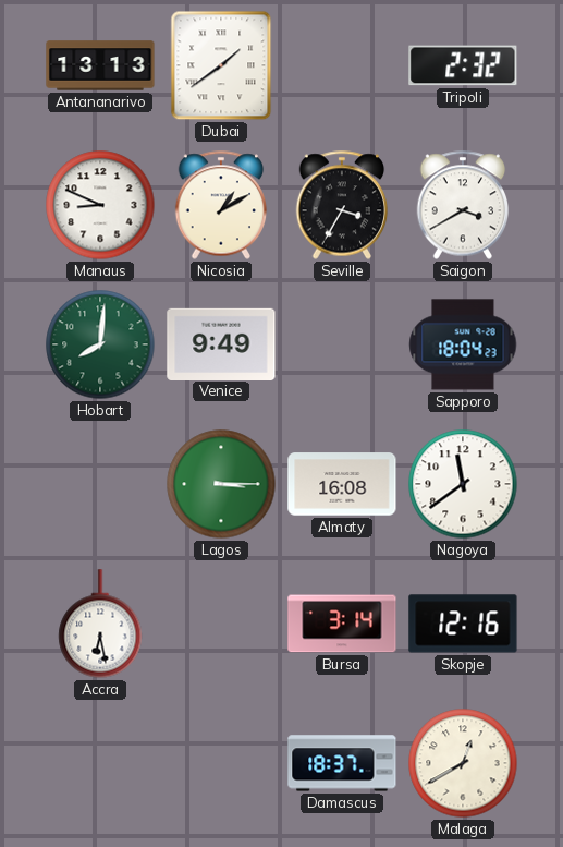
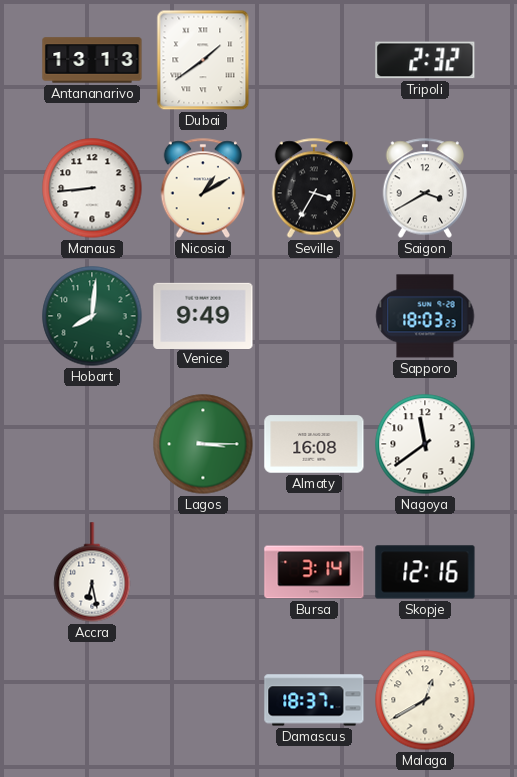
Manaus: 8:49 -> 8:44 (92, 188)
Sapporo: 18:04 -> 18:03 (425, 316)
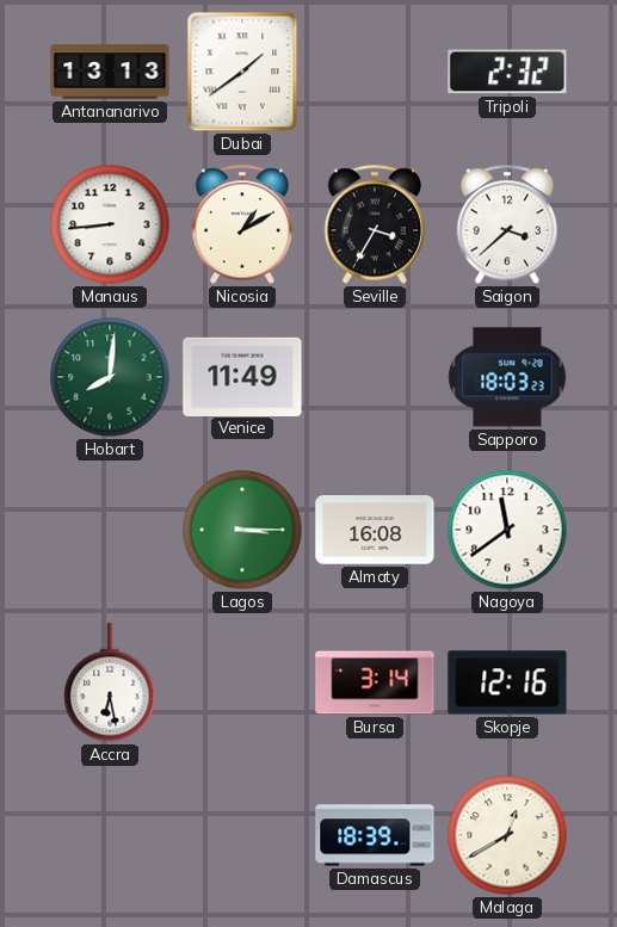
Saigon: 3:40 -> 3:38 (507, 224)
Venice: 9:49 -> 11:49 (242, 376)
Damascus: 18:37 -> 18:39 (375, 835)
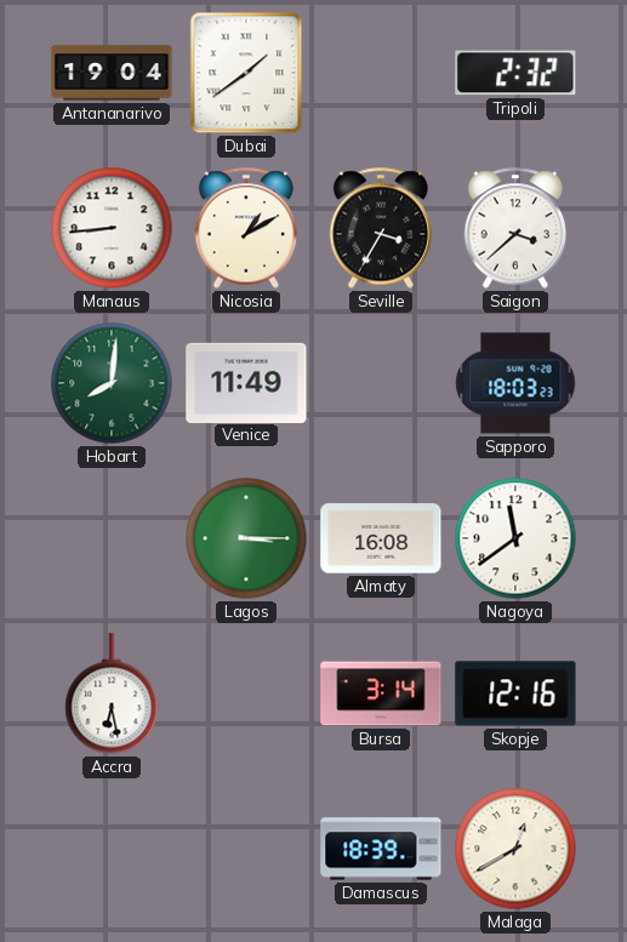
Antananarivo: 13:13 -> 19:04 (112, 73)
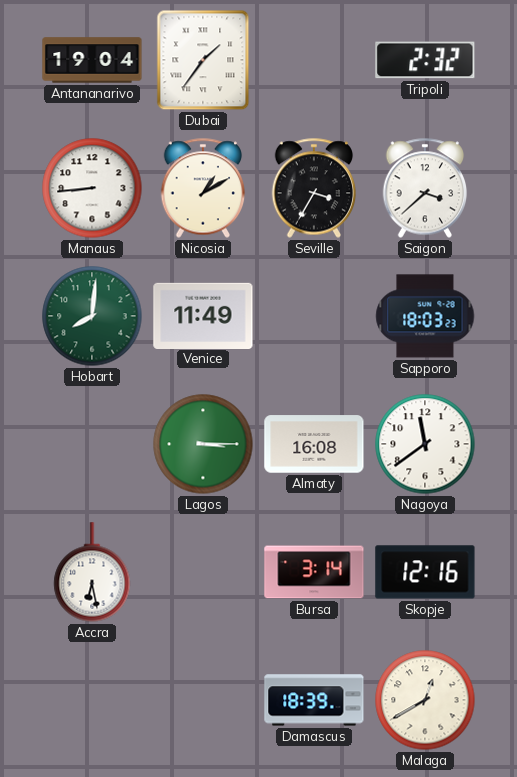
Dubai: 1:39 -> 1:36 (203, 60)
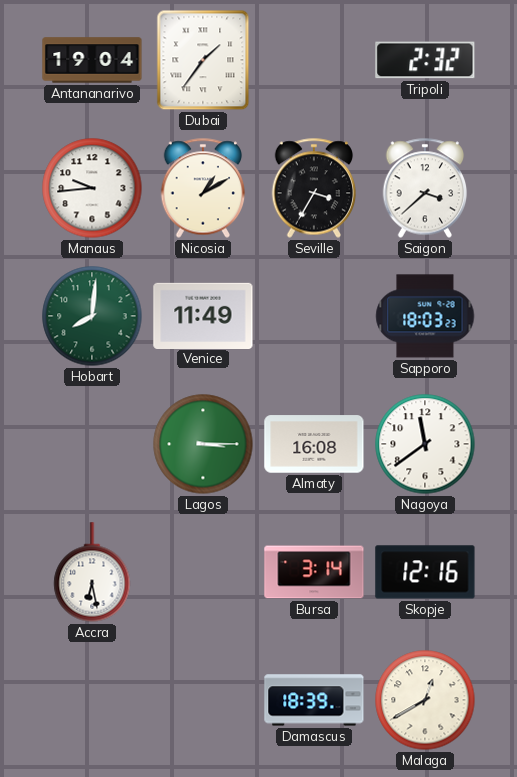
Manaus: 8:44 -> 9:44 (92, 188)
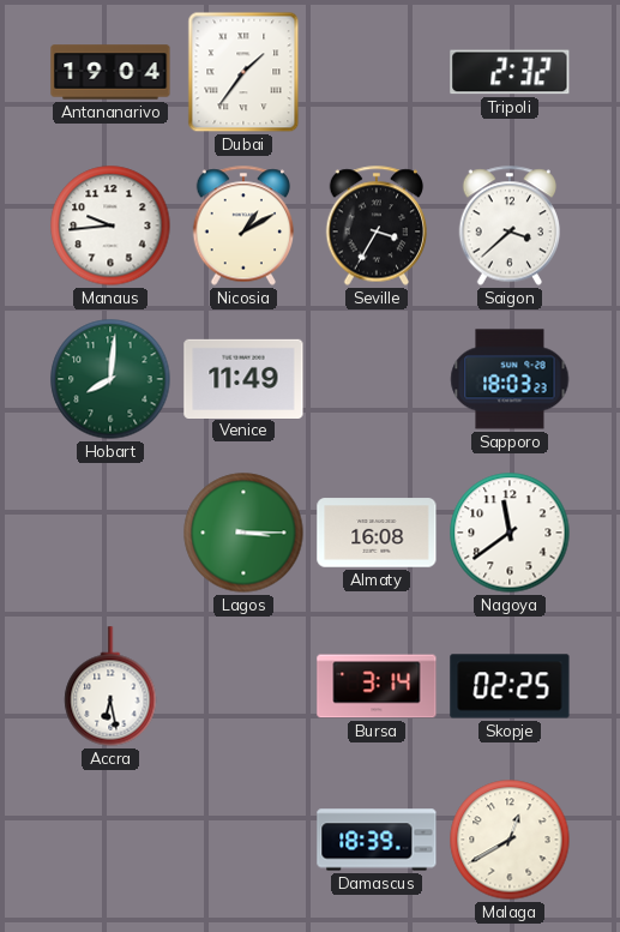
Skopje: 12:16 -> 02:25 (510, 686)
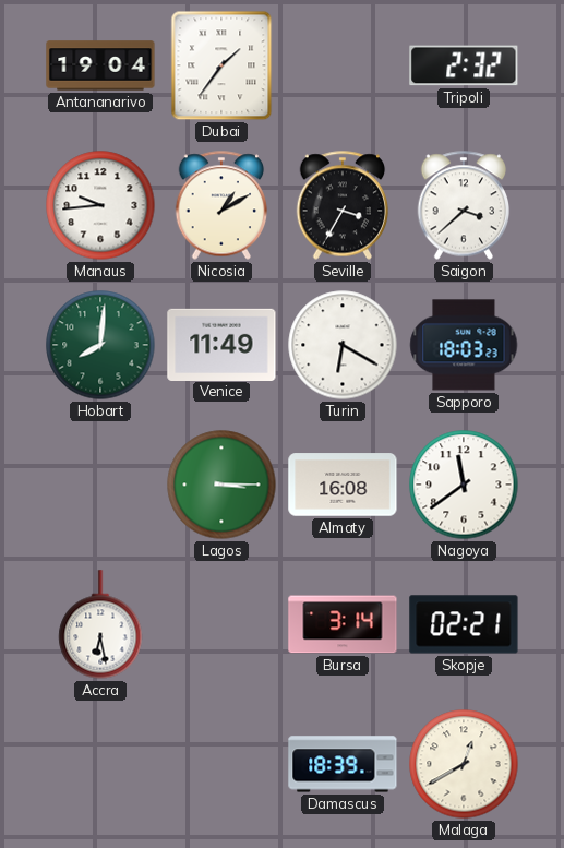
Turin: none -> 6:20 (343, 345)
Skopje: 02:25 -> 02:21 (464, 624)
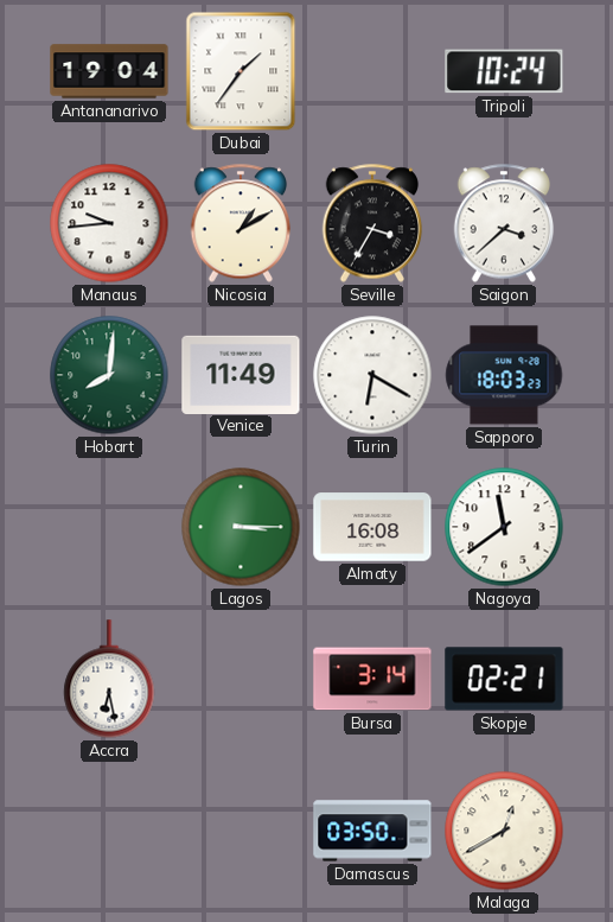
Tripoli: 2:32 -> 10:24 (504, 71)
Damascus: 18:39 -> 03:50 (372, 831)
